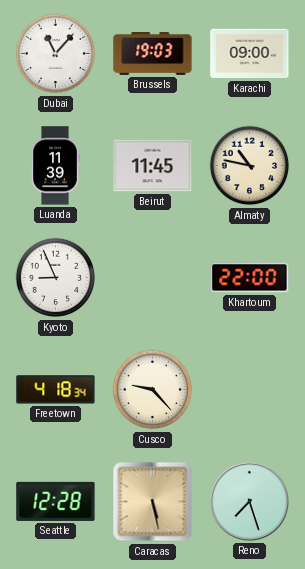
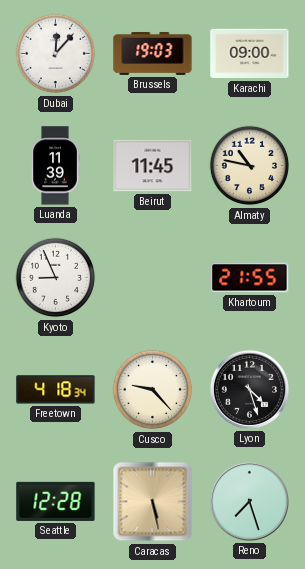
Dubai: 11:07 -> 12:07 (56, 54)
Khartoum: 22:00 -> 21:55 (250, 278)
Lyon: none -> 4:27 (249, 389)
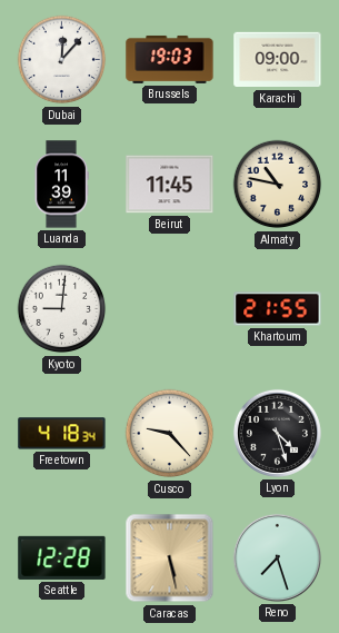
Kyoto: 8:56 -> 9:01 (62, 309)
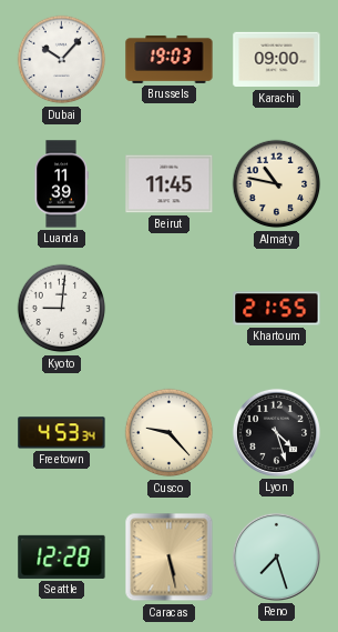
Dubai: 12:07 -> 10:07 (62, 60)
Freetown: 4:18 -> 4:53 (62, 433)
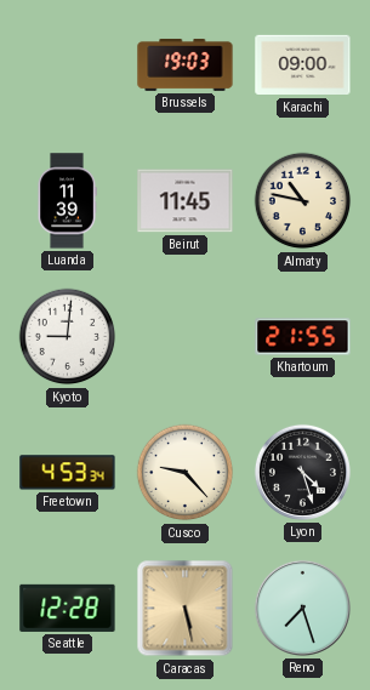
Dubai: 10:07 -> none (62, 60)
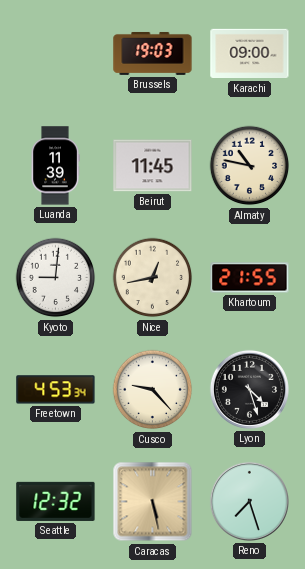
Nice: none -> 12:43 (153, 278)
Seattle: 12:28 -> 12:32 (56, 501)
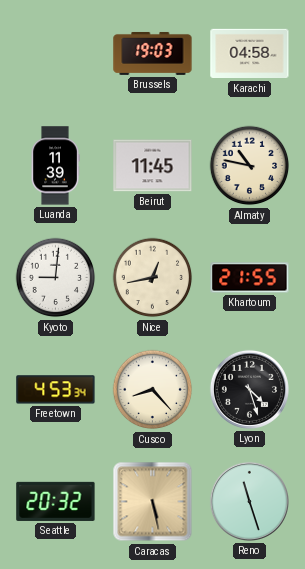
Karachi: 09:00 -> 04:58 (250, 54)
Cusco: 9:23 -> 8:23 (153, 390)
Seattle: 12:32 -> 20:32 (56, 501)
Reno: 7:27 -> 11:27 (249, 501)
